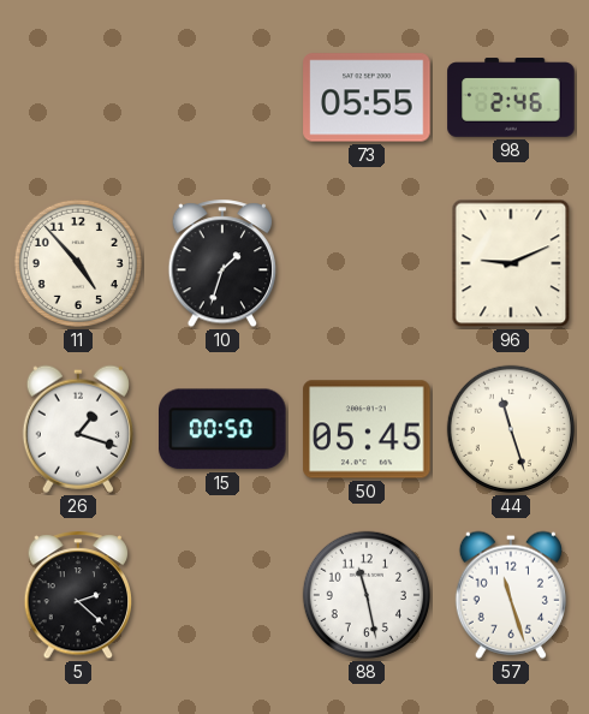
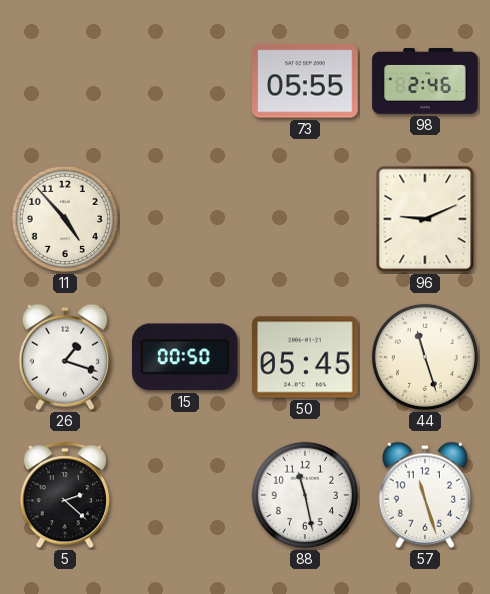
10: 1:33 -> none (222, 264)
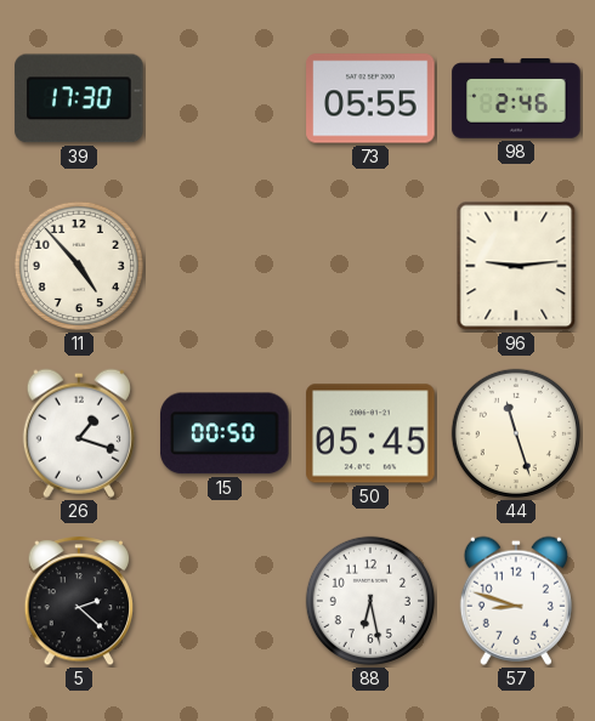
39: none -> 17:30 (79, 98)
96: 9:11 -> 9:14 (516, 266)
88: 11:28 -> 6:28 (370, 601)
57: 11:27 -> 8:48 (516, 601)
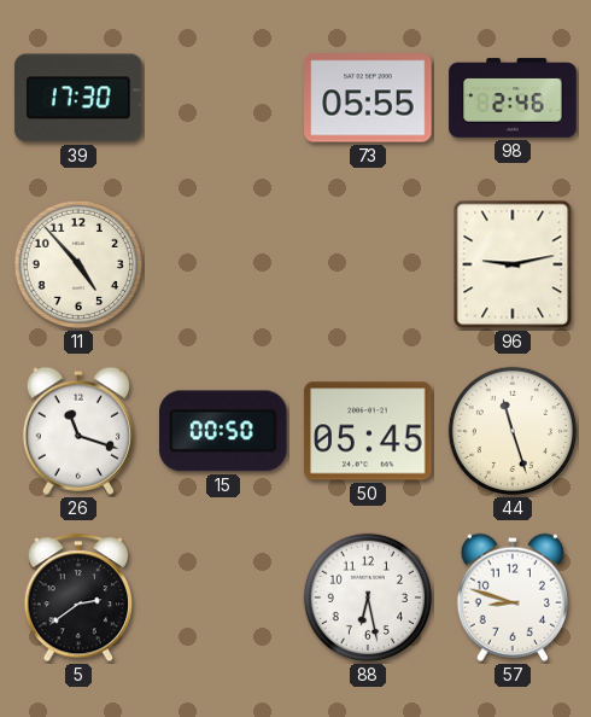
96: 9:14 -> 9:13 (513, 264)
26: 1:18 -> 11:18 (78, 431)
5: 2:22 -> 2:39 (78, 599)
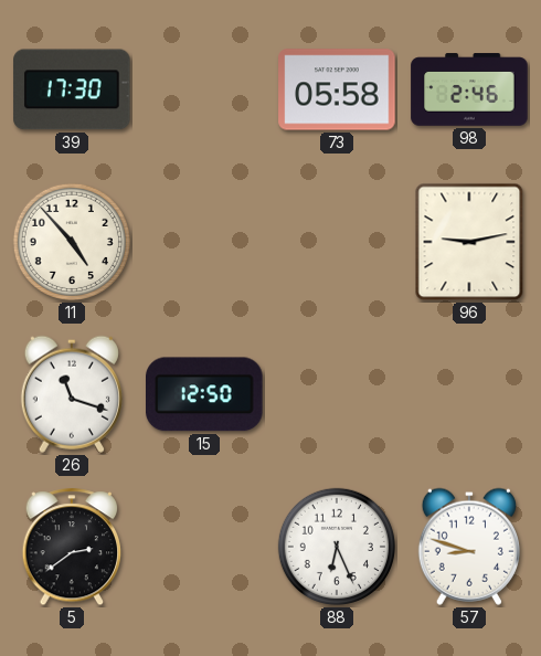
73: 05:55 -> 05:58 (337, 89)
15: 00:50 -> 12:50 (205, 394)
50: 05:45 -> none (368, 431)
44: 11:27 -> none (513, 431)
88: 6:28 -> 6:26 (337, 547)
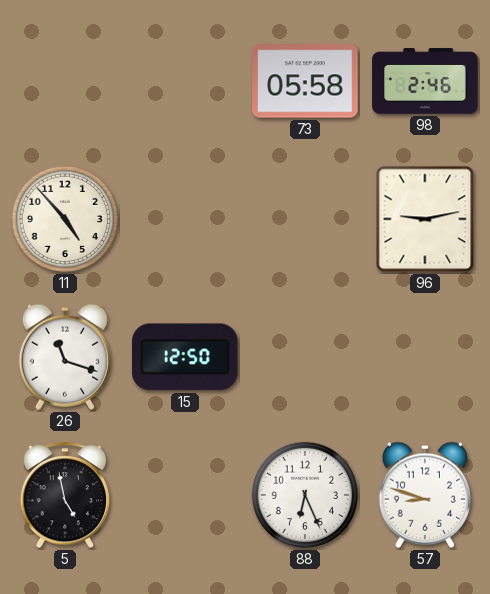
39: 17:30 -> none (72, 89)
5: 2:39 -> 4:58 (65, 496)
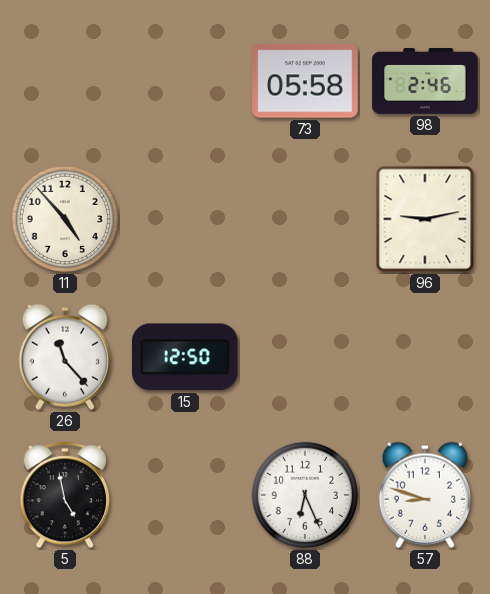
26: 11:18 -> 11:23 (65, 357)
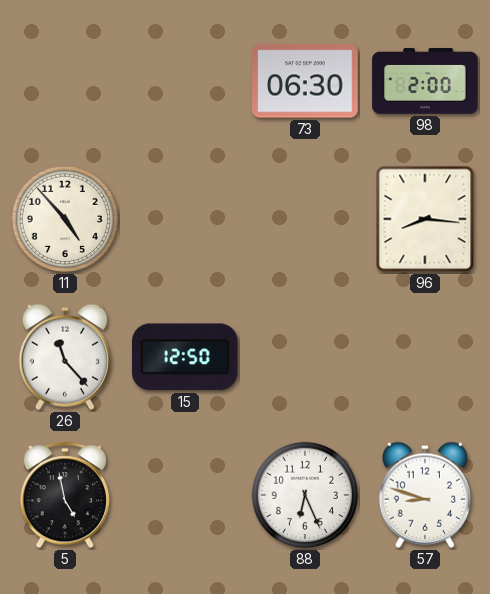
73: 05:58 -> 06:30 (305, 81)
98: 2:46 -> 2:00 (425, 81)
96: 9:13 -> 8:16 (425, 219)
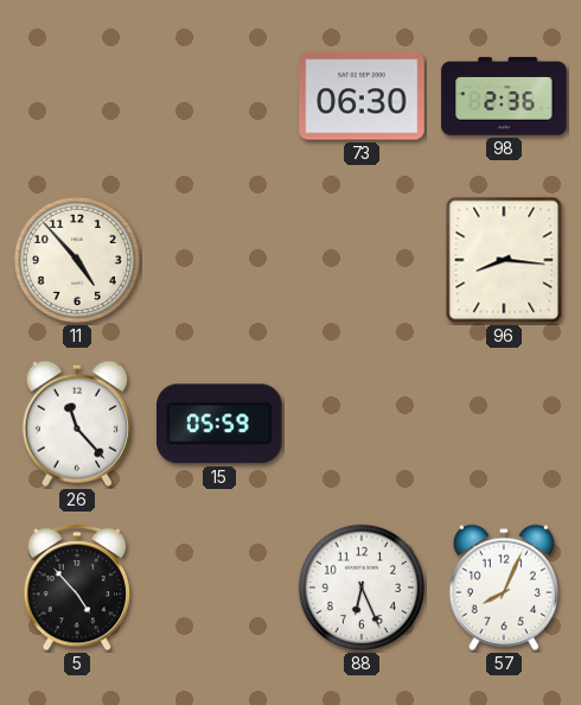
98: 2:00 -> 2:36 (504, 96)
15: 12:50 -> 05:59 (221, 424)
5: 4:58 -> 4:53 (77, 589)
57: 8:48 -> 8:04 (504, 587)
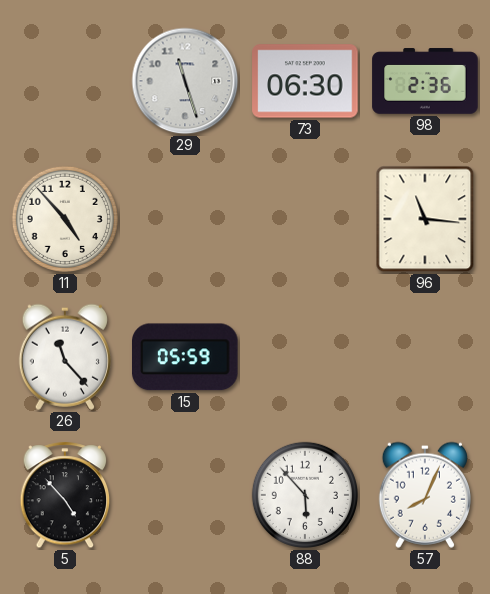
29: none -> 11:27 (185, 81)
96: 8:16 -> 11:16 (425, 219)
88: 6:26 -> 5:53 (305, 495)
